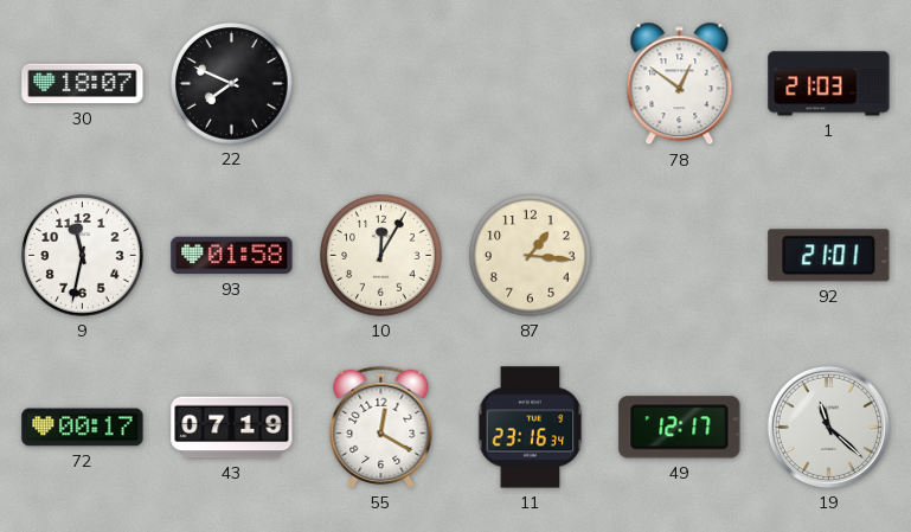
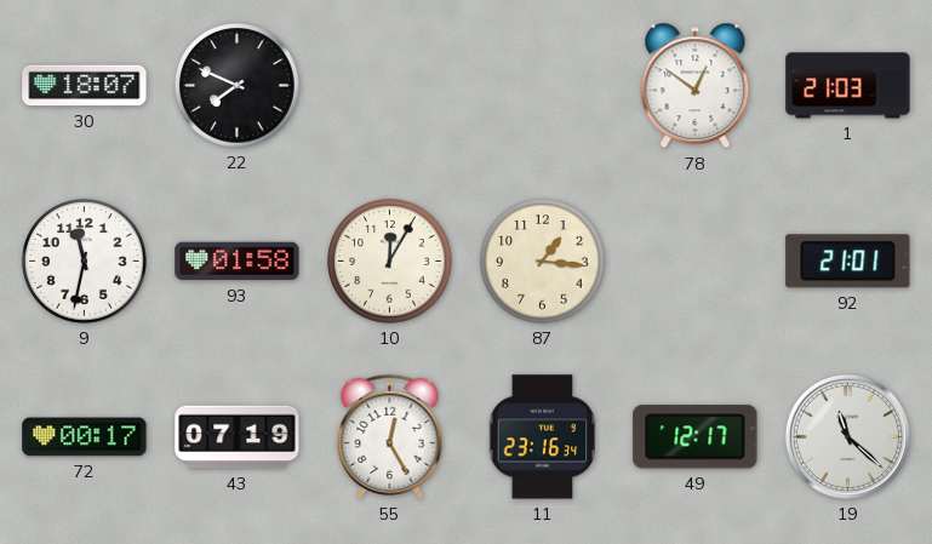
55: 12:20 -> 12:25 (390, 436)
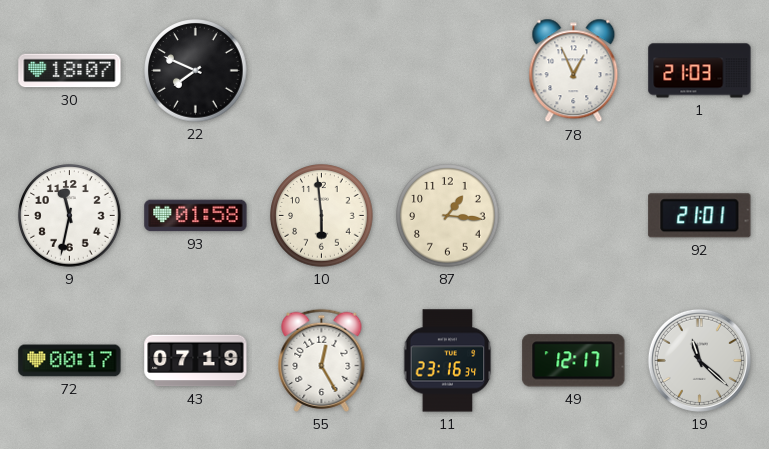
78: 12:51 -> 12:56 (574, 71)
10: 12:05 -> 5:59 (322, 216)
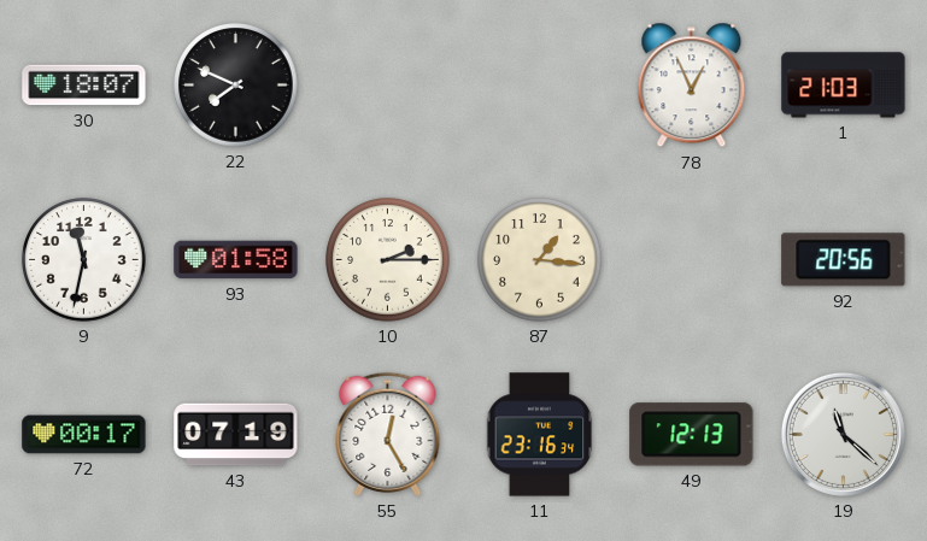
10: 5:59 -> 2:15 (388, 260)
92: 21:01 -> 20:56 (844, 260)
49: 12:17 -> 12:13 (692, 435)
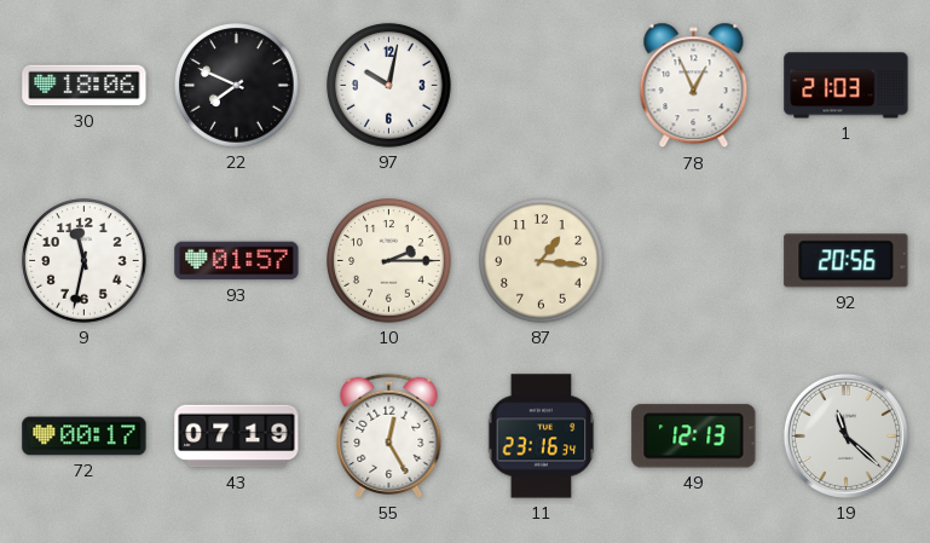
30: 18:07 -> 18:06 (85, 86)
97: none -> 10:02 (389, 86)
93: 01:58 -> 01:57 (237, 261)
